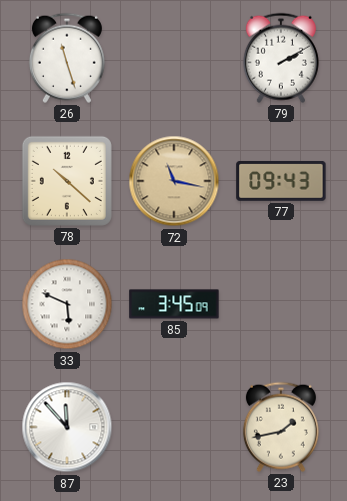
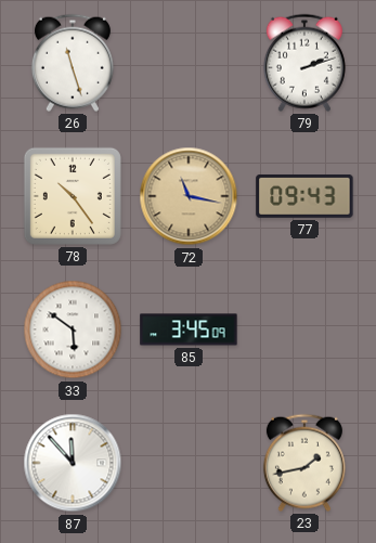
79: 2:10 -> 2:12 (304, 63)
78: 10:22 -> 10:24 (73, 196)
33: 5:49 -> 5:51 (73, 329)
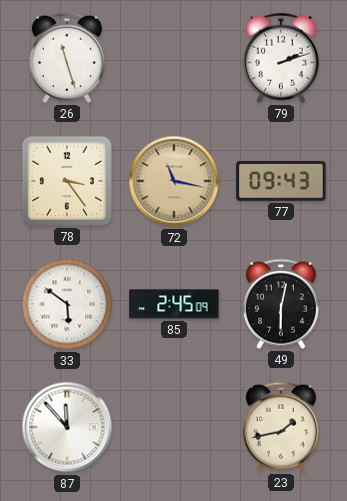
78: 10:24 -> 3:24 (67, 181)
85: 3:45 -> 2:45 (174, 304)
49: none -> 6:02 (281, 304)
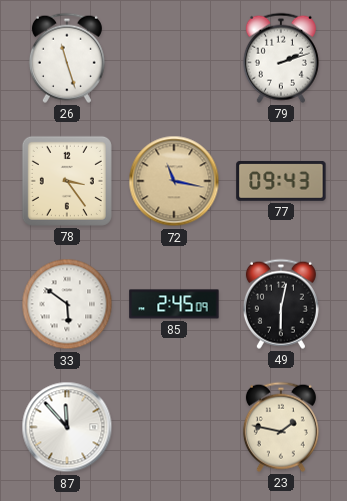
23: 1:43 -> 1:47 (281, 427)
